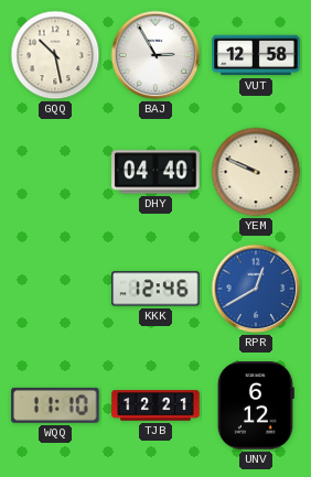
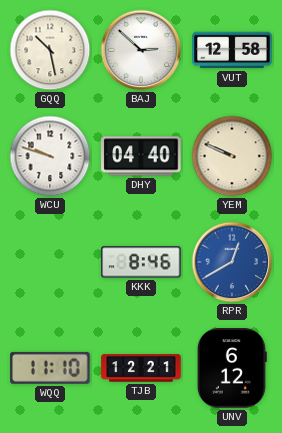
BAJ: 2:55 -> 2:52 (141, 50)
WCU: none -> 9:48 (50, 156)
KKK: 12:46 -> 8:46 (141, 262)
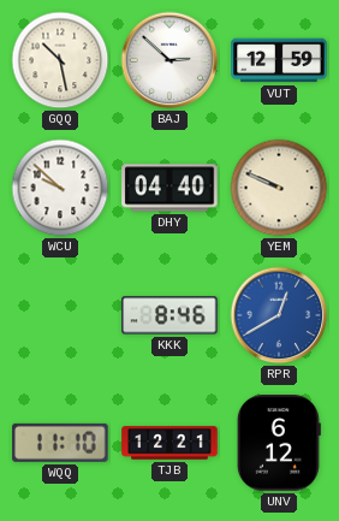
VUT: 12:58 -> 12:59 (279, 60)
WCU: 9:48 -> 9:52 (60, 188)
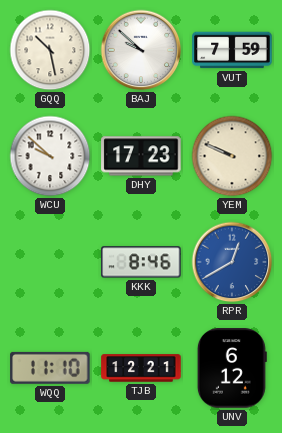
BAJ: 2:52 -> 9:52 (141, 50)
VUT: 12:59 -> 7:59 (232, 50)
DHY: 04:40 -> 17:23 (141, 156)
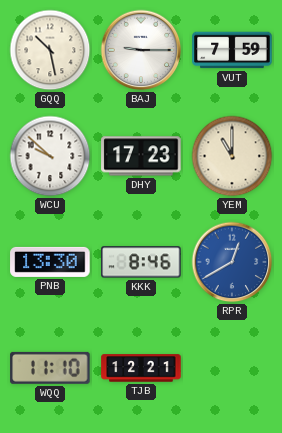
BAJ: 9:52 -> 9:15 (141, 50)
YEM: 9:49 -> 11:00 (232, 156)
PNB: none -> 13:30 (50, 262)
UNV: 6:12 -> none (232, 368)
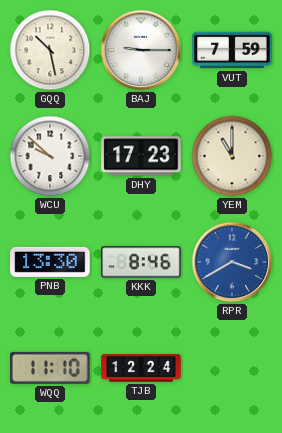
RPR: 12:40 -> 3:40 (232, 262)
TJB: 12:21 -> 12:24 (141, 368)
